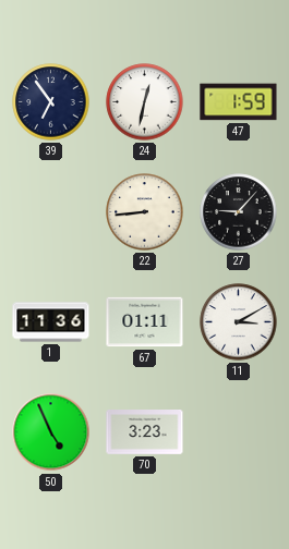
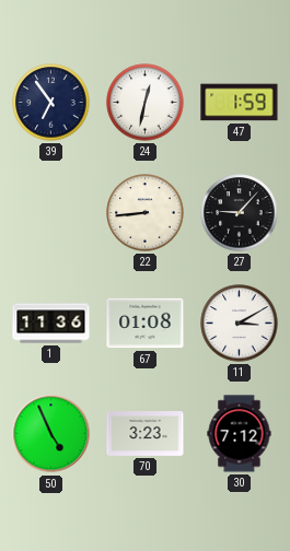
67: 01:11 -> 01:08 (146, 324)
30: none -> 7:12 (240, 434)
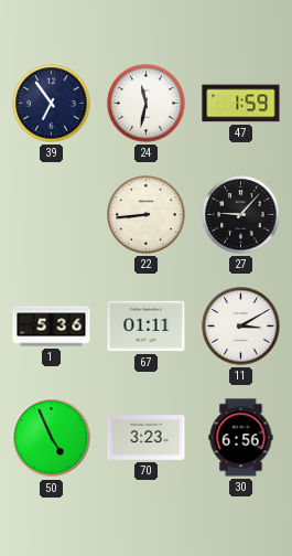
24: 12:32 -> 11:32 (147, 104)
1: 11:36 -> 5:36 (52, 327)
67: 01:08 -> 01:11 (147, 327)
30: 7:12 -> 6:56 (241, 438)
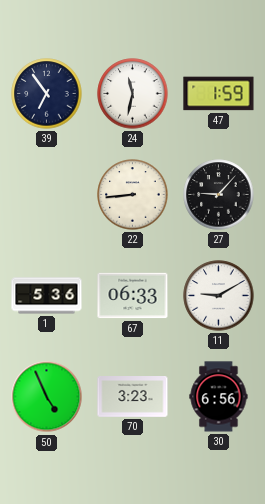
67: 01:11 -> 06:33 (133, 296)
11: 3:10 -> 9:10 (219, 296)
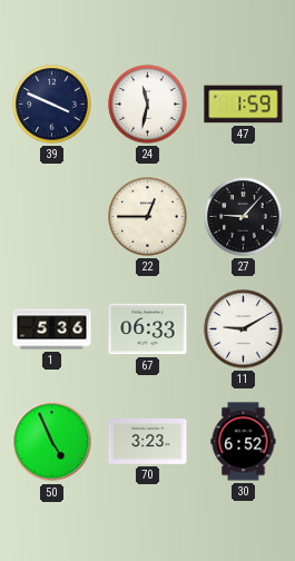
39: 6:54 -> 3:49 (52, 105)
22: 8:44 -> 12:45 (148, 217)
30: 6:56 -> 6:52 (244, 442)
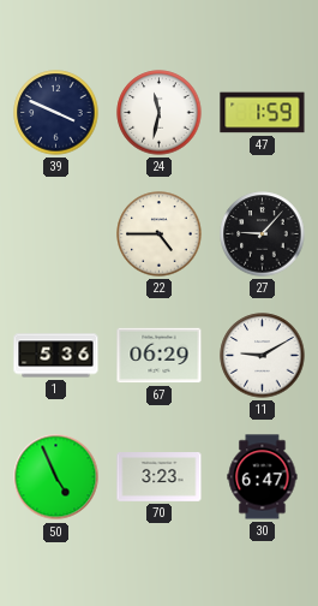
22: 12:45 -> 4:45 (160, 234)
67: 06:33 -> 06:29 (160, 356)
30: 6:52 -> 6:47 (263, 477)
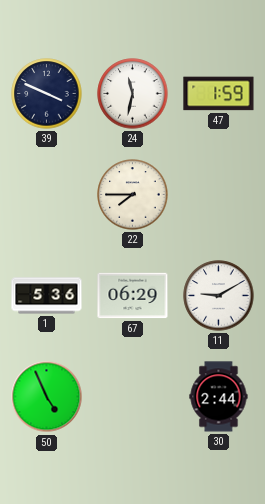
22: 4:45 -> 7:45 (133, 195)
27: 9:07 -> none (263, 234)
70: 3:23 -> none (160, 477)
30: 6:47 -> 2:44 (219, 397)
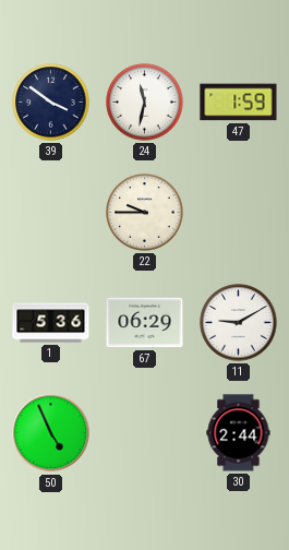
39: 3:49 -> 3:51 (51, 103)
22: 7:45 -> 9:45 (145, 213)
